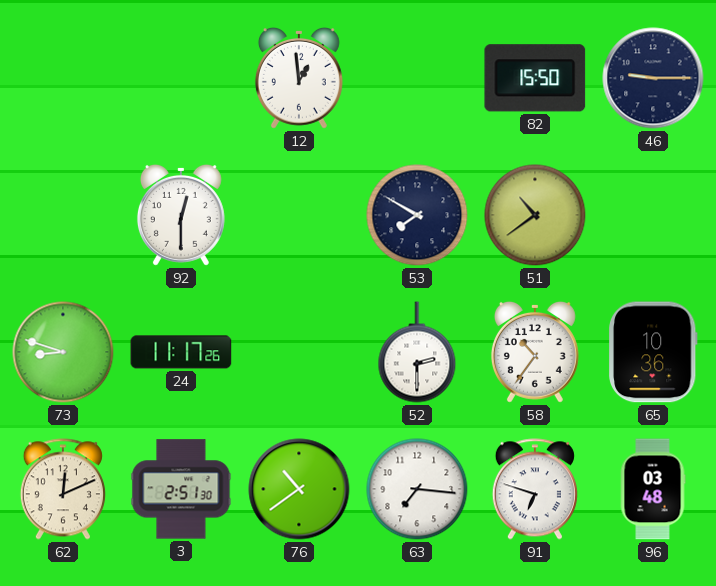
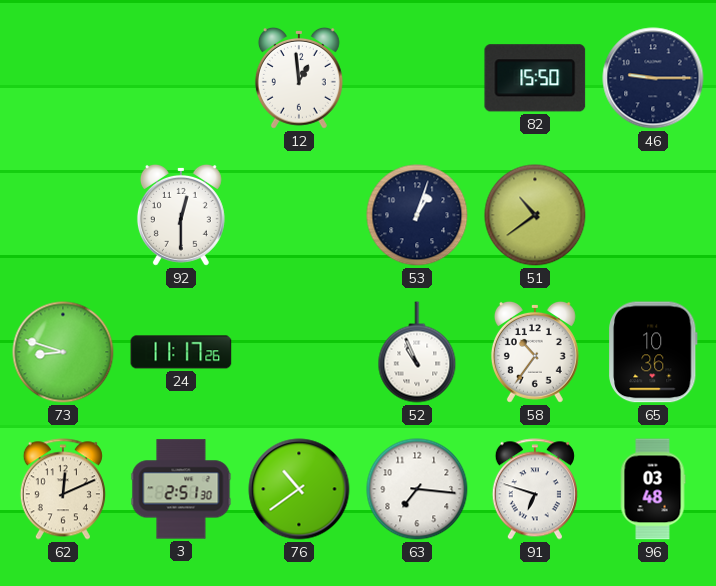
53: 7:50 -> 1:03 (417, 215)
52: 2:30 -> 10:56 (417, 352)
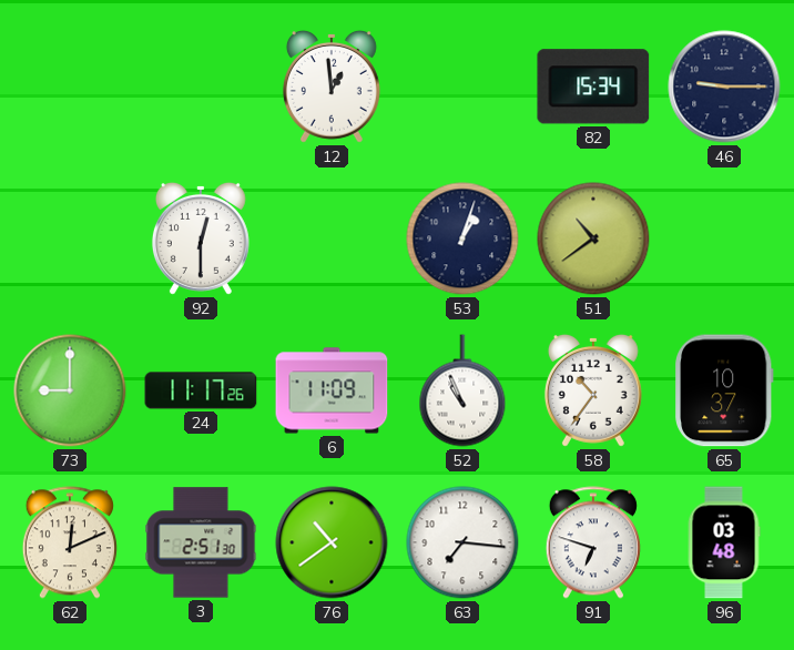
82: 15:50 -> 15:34 (593, 87)
73: 8:48 -> 9:00 (70, 390)
6: none -> 11:09 (332, 390)
65: 10:36 -> 10:37 (725, 390)
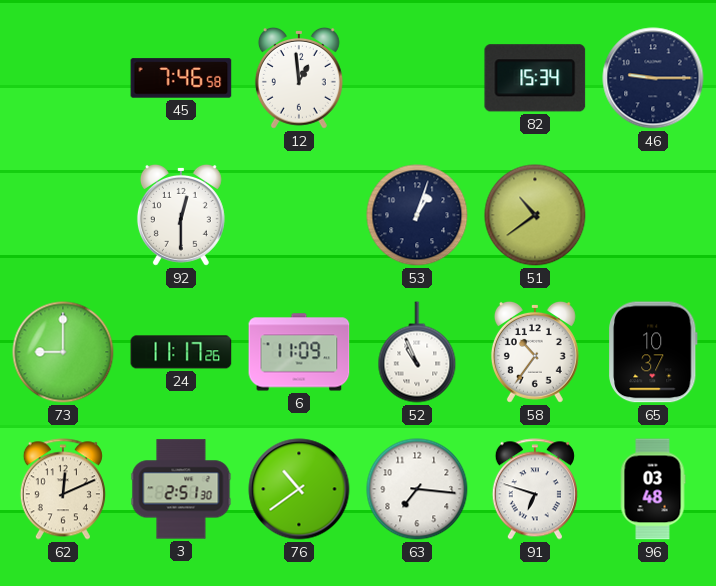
45: none -> 7:46 (181, 78)
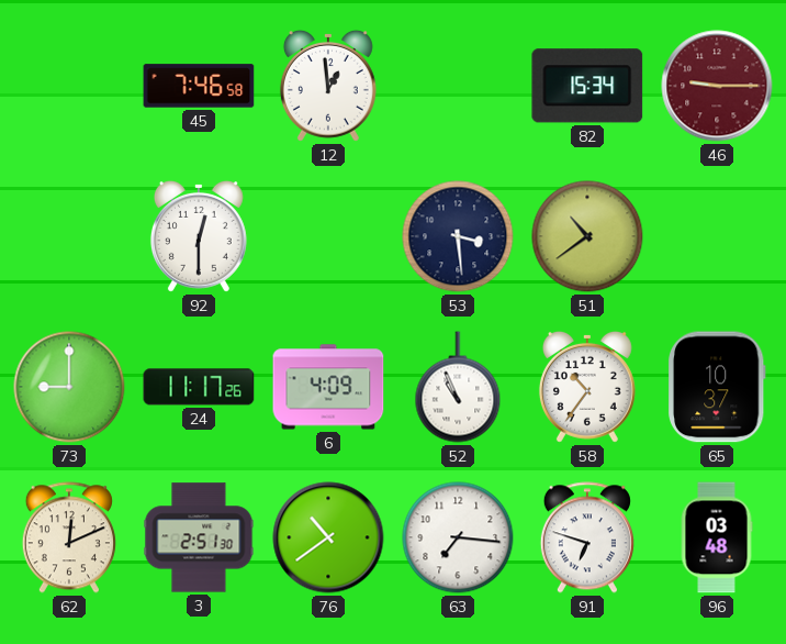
46 dial: navy -> burgundy (717, 86)
53: 1:03 -> 3:29 (458, 236)
6: 11:09 -> 4:09 (328, 387)
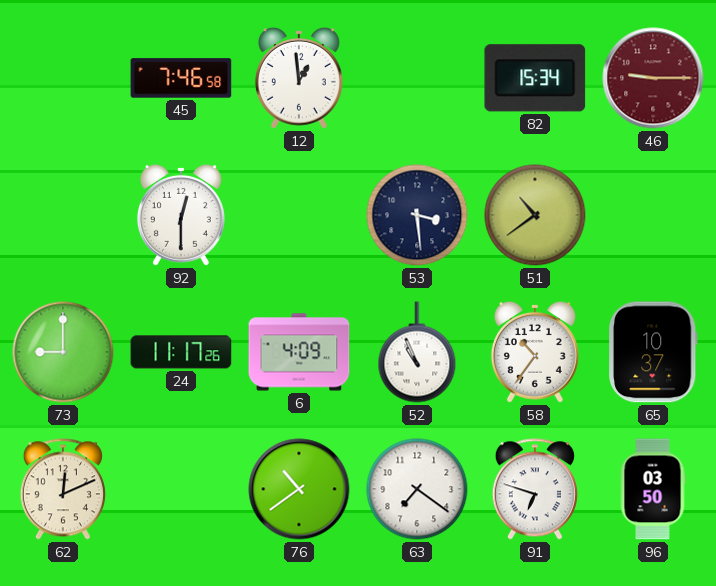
3: 2:51 -> none (199, 537)
63: 7:16 -> 7:21 (417, 489)
96: 03:48 -> 03:50 (653, 489)
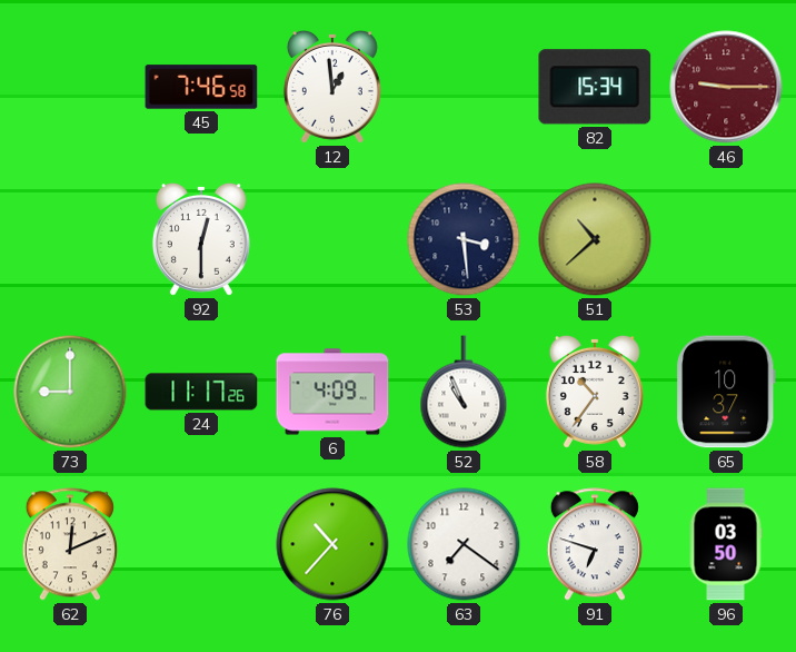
51: 10:39 -> 10:38 (595, 239)
76: 10:39 -> 10:37 (332, 544)
